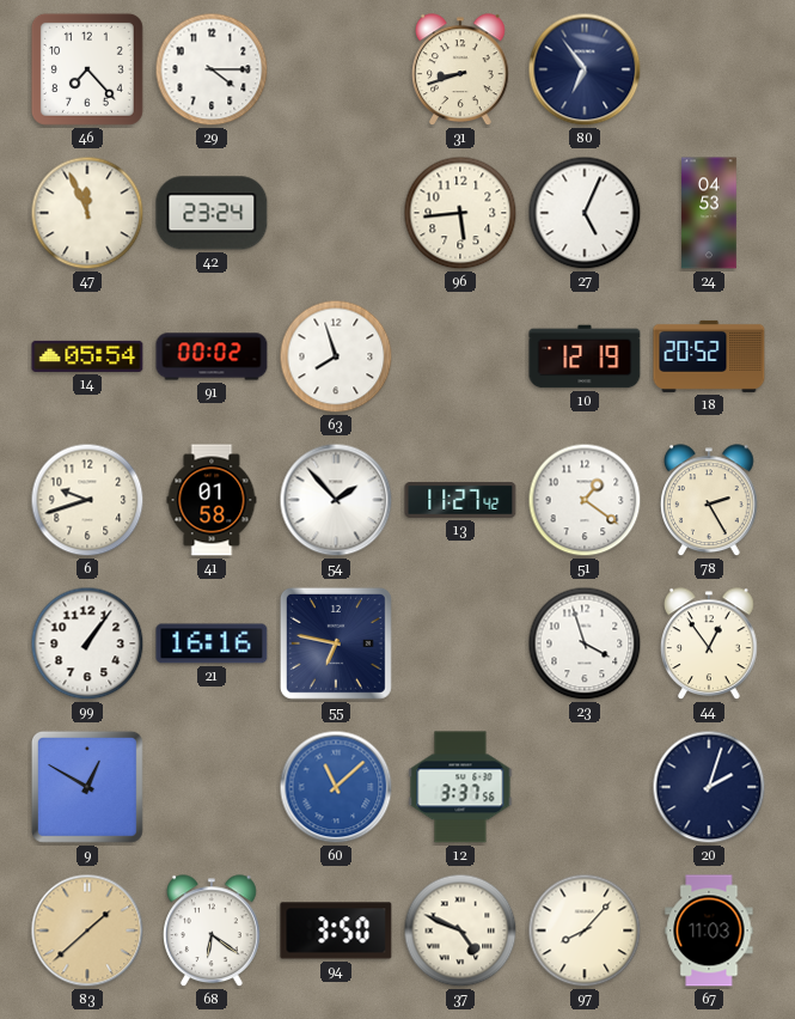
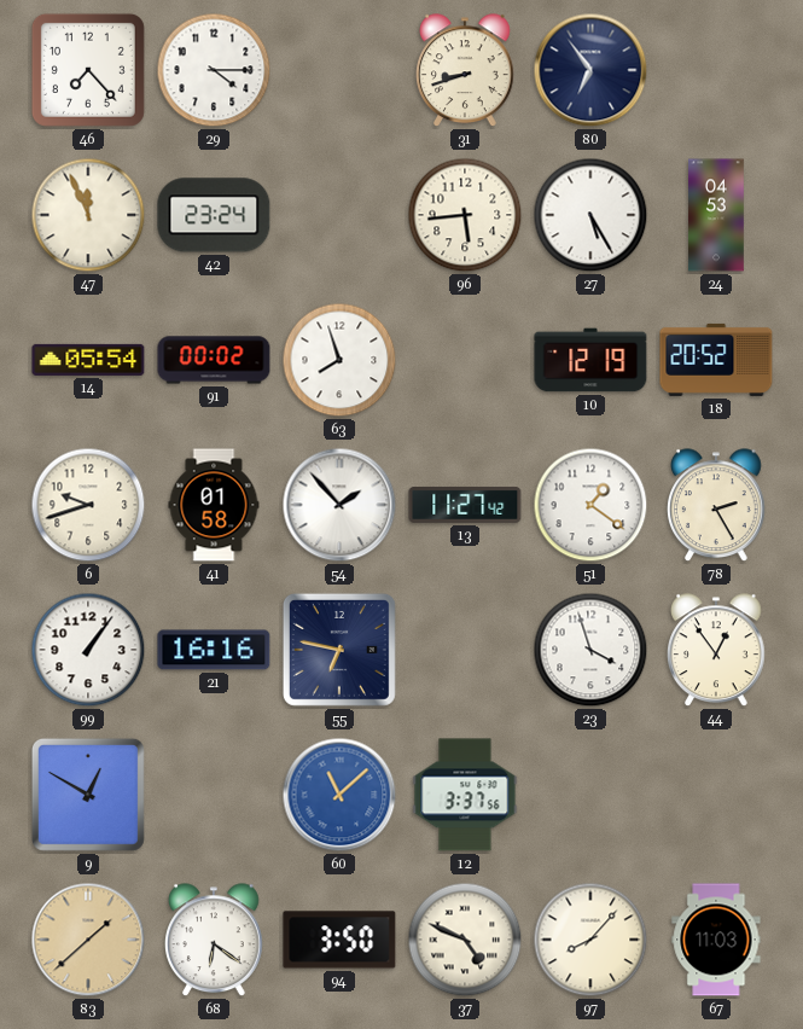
27: 5:04 -> 5:25 (590, 215)
20: 2:03 -> none (709, 787)
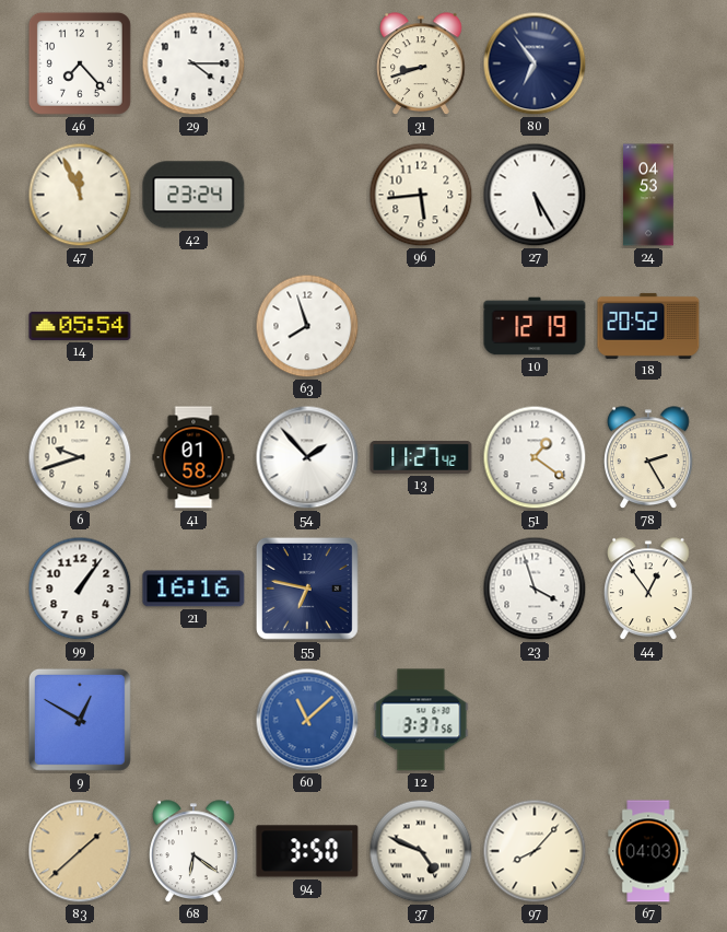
91: 00:02 -> none (214, 360)
67: 11:03 -> 04:03 (648, 851)
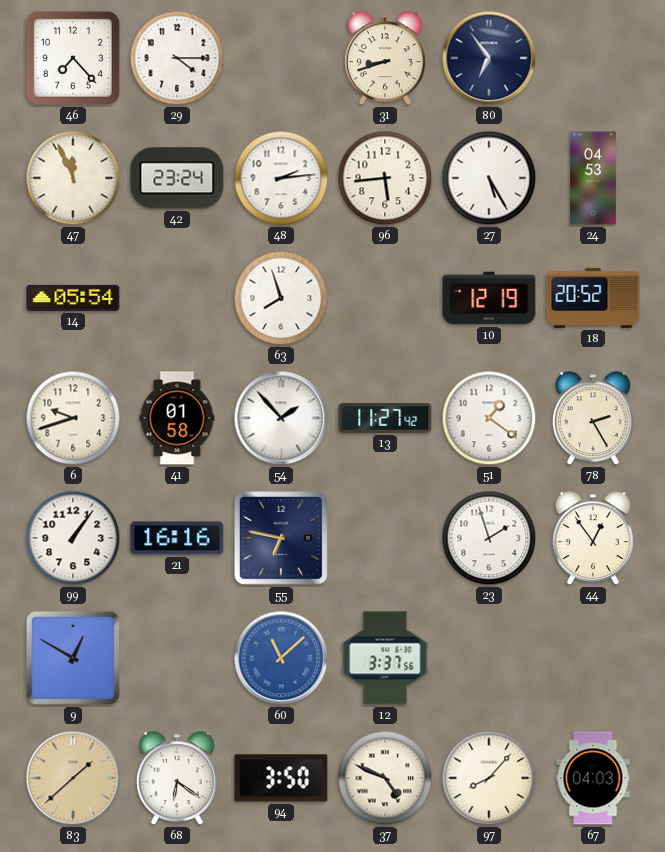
48: none -> 2:14 (281, 178)
23: 3:57 -> 1:57 (489, 538)
